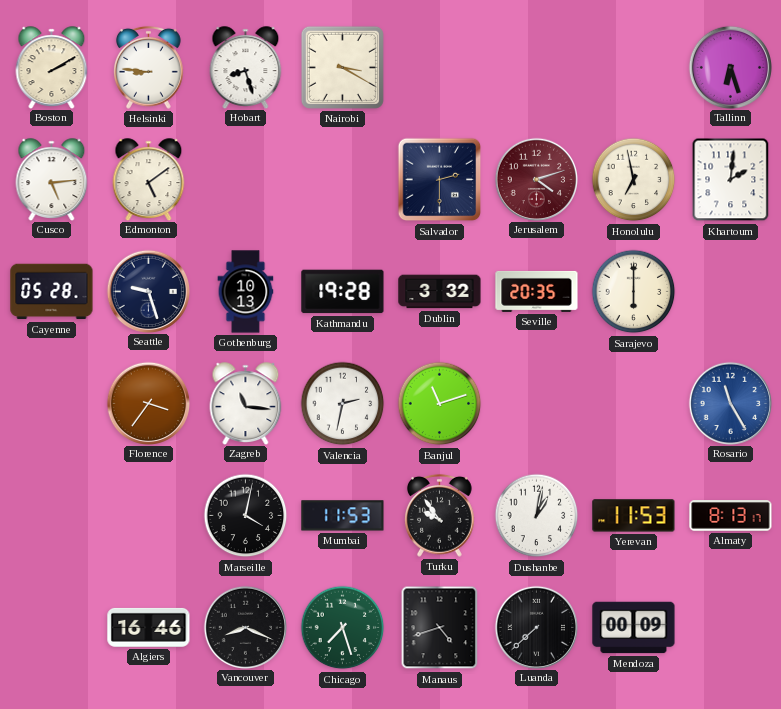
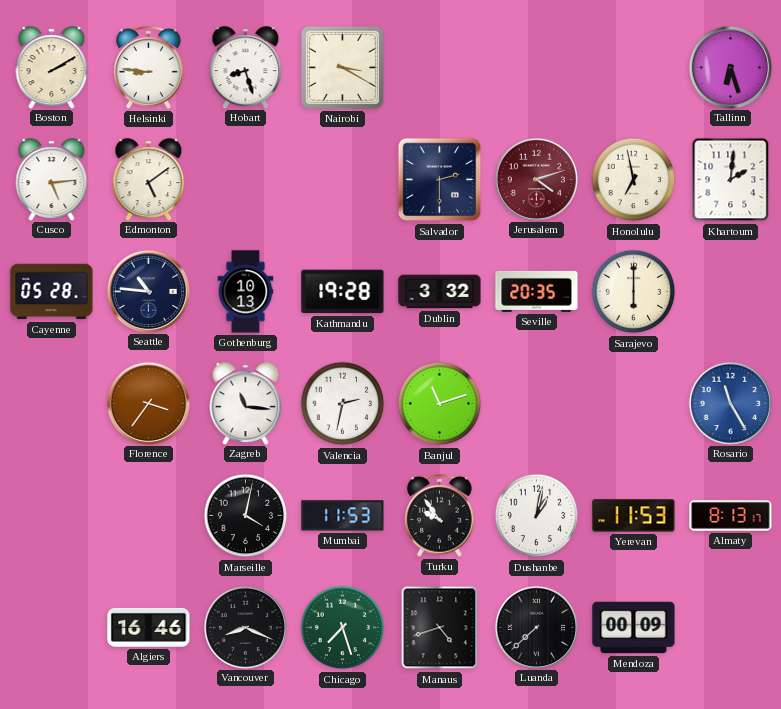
Seattle: 9:27 -> 10:46 (148, 291)
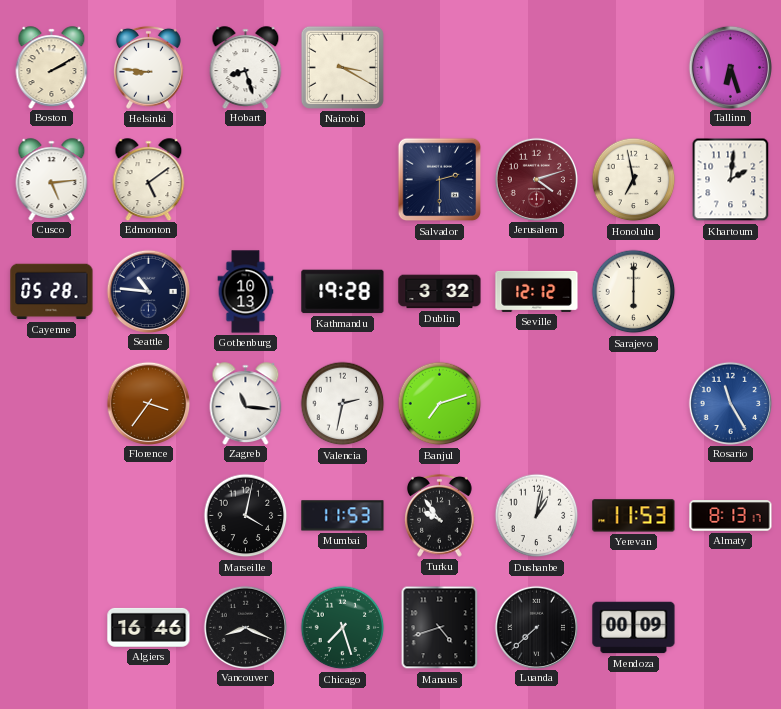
Seville: 20:35 -> 12:12 (537, 291)
Banjul: 11:12 -> 7:12 (440, 404)
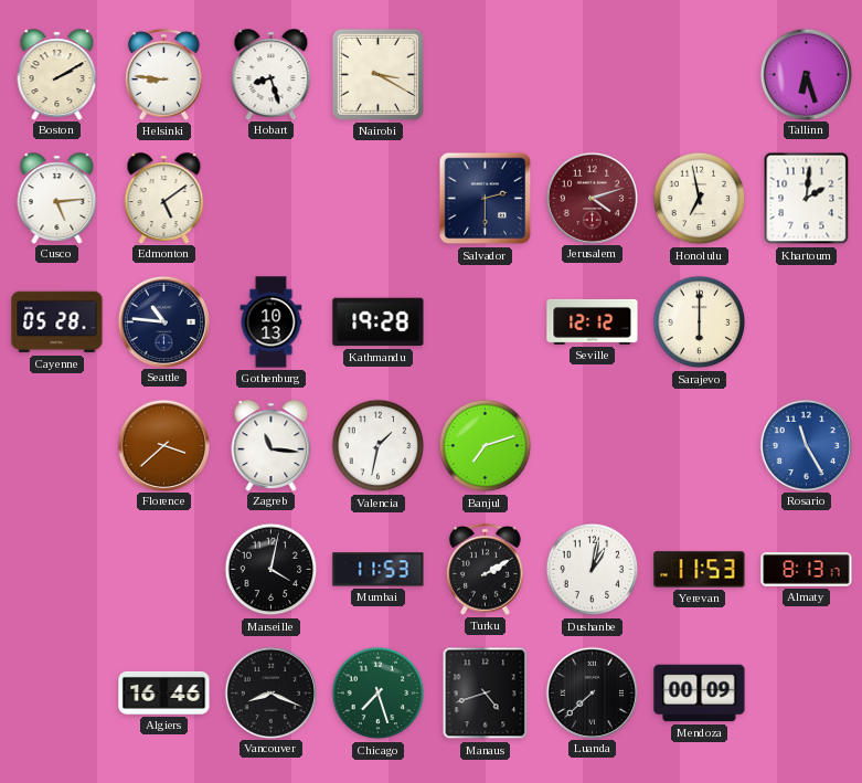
Dublin: 3:32 -> none (440, 292)
Florence: 3:36 -> 3:38 (163, 445)
Valencia: 2:32 -> 1:32 (379, 446)
Turku: 9:54 -> 2:10 (486, 569)
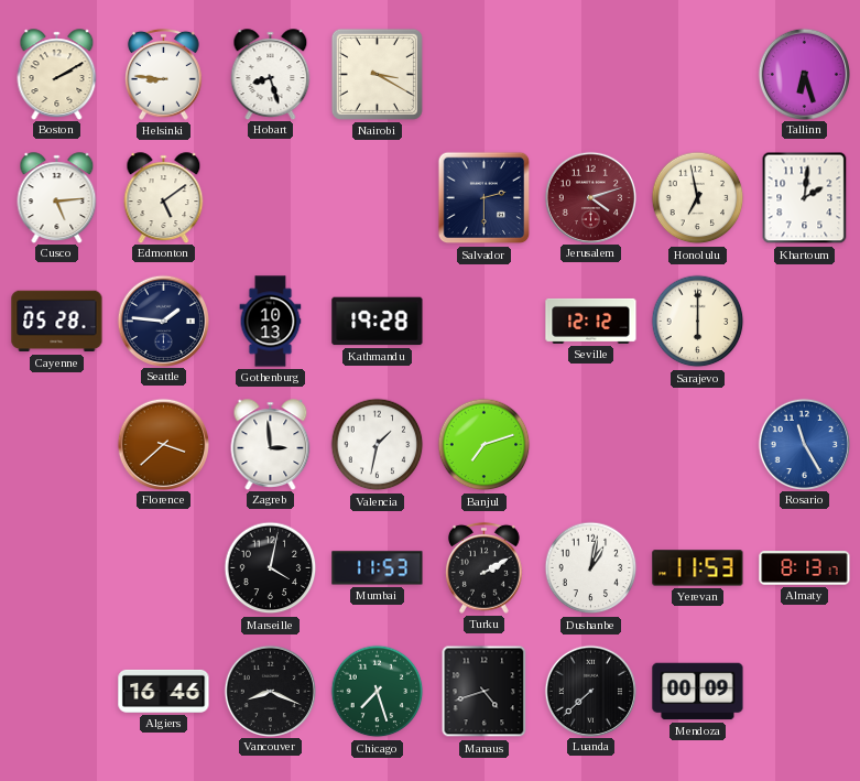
Seattle: 10:46 -> 1:46 (163, 321)
Zagreb: 11:16 -> 2:59 (271, 444)
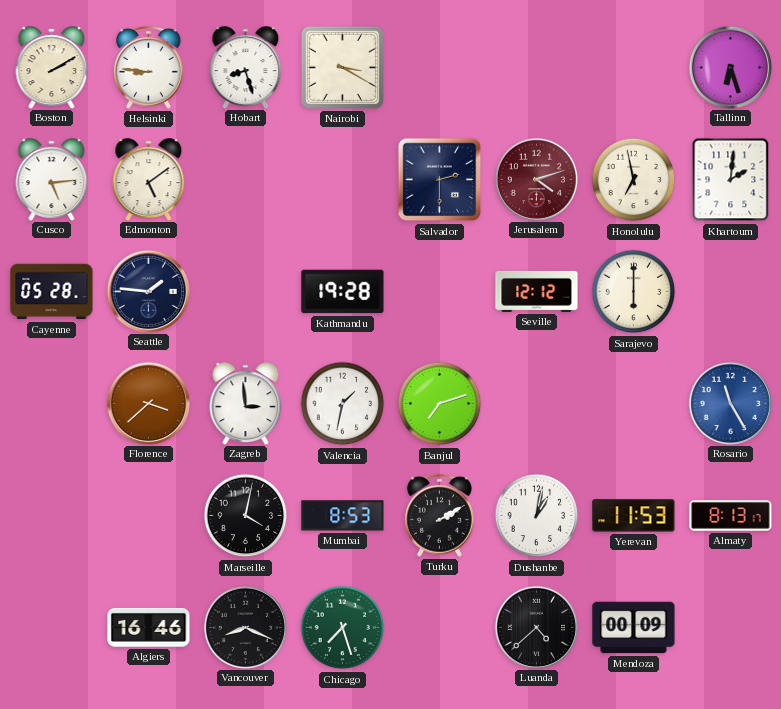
Gothenburg: 10:13 -> none (271, 322)
Mumbai: 11:53 -> 8:53 (343, 516)
Manaus: 4:42 -> none (485, 692)
Luanda: 7:38 -> 4:38 (536, 627)
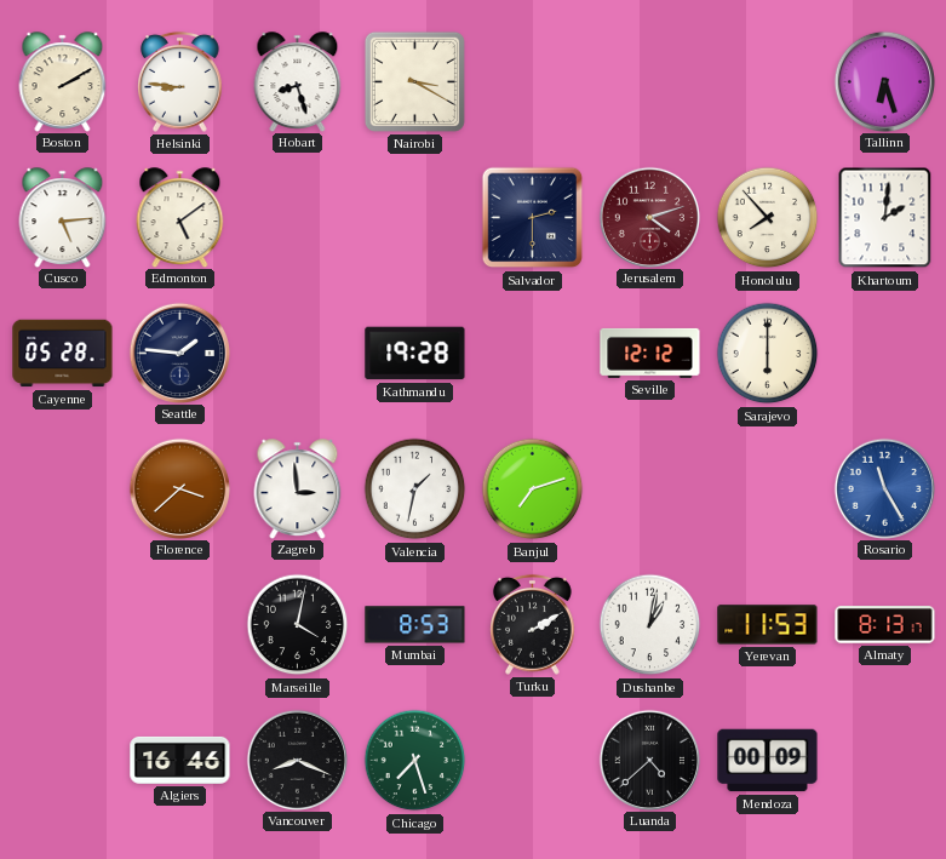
Honolulu: 6:58 -> 7:53 (768, 218)
